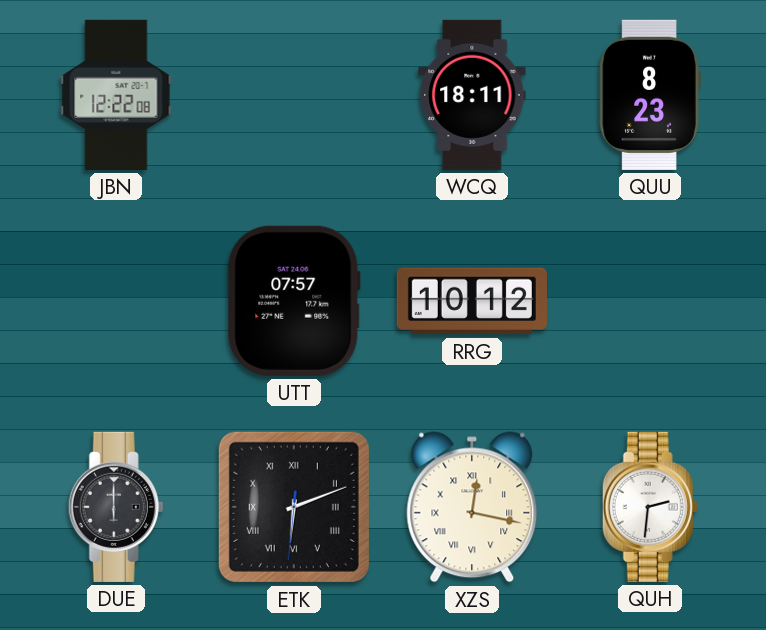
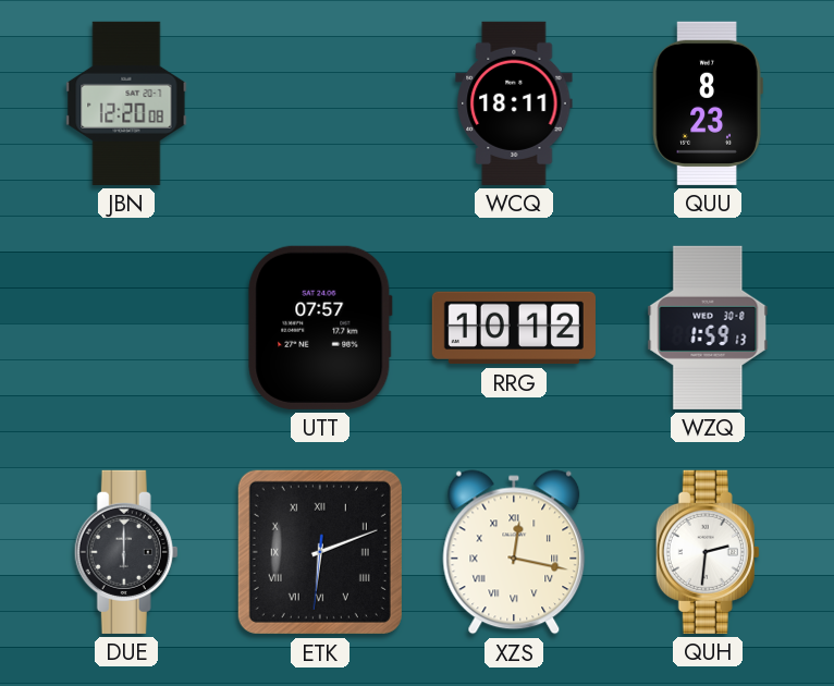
JBN: 12:22 -> 12:20 (126, 103)
WZQ: none -> 1:59 (708, 328)
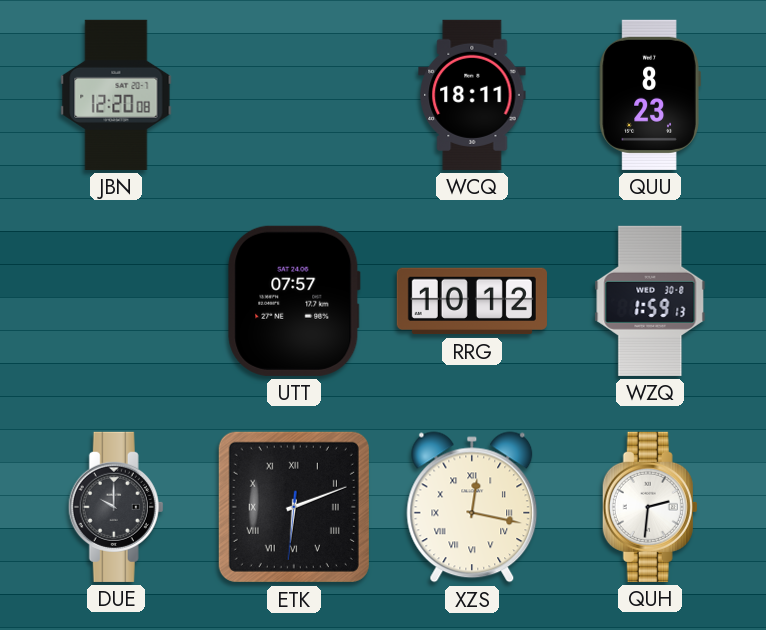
DUE: 6:00 -> 10:00 (116, 507)
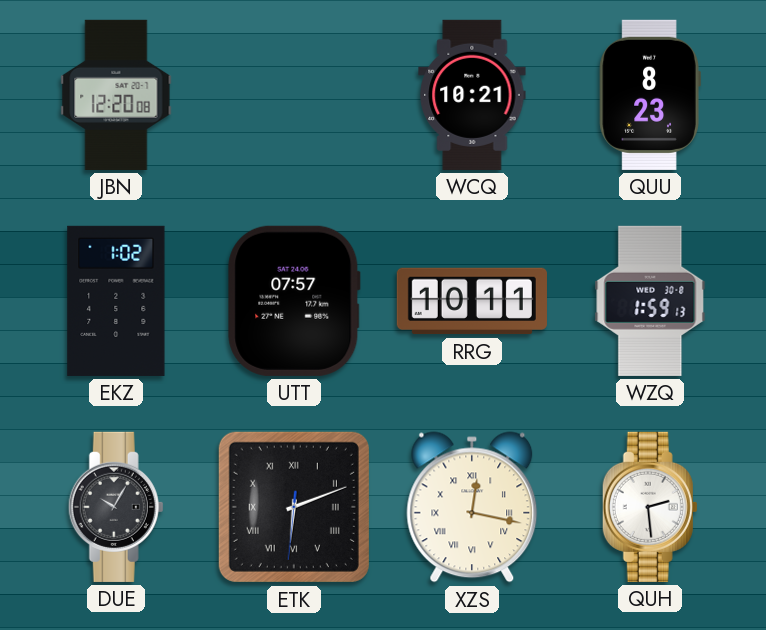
WCQ: 18:11 -> 10:21 (472, 95)
EKZ: none -> 1:02 (116, 301)
RRG: 10:12 -> 10:11 (472, 301)
DUE: 10:00 -> 10:05 (116, 507)
QUH: 2:31 -> 2:29 (650, 507)
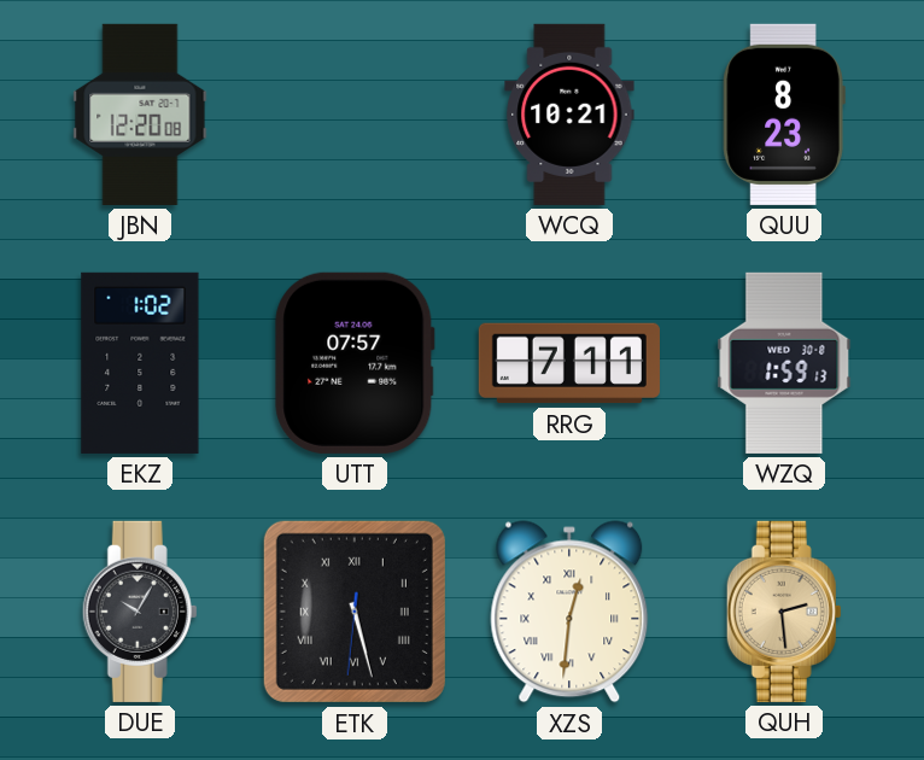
RRG: 10:11 -> 7:11 (569, 363)
ETK: 6:11 -> 5:27 (355, 612)
XZS: 12:17 -> 12:31 (569, 612)
QUH dial: white -> champagne (784, 612)
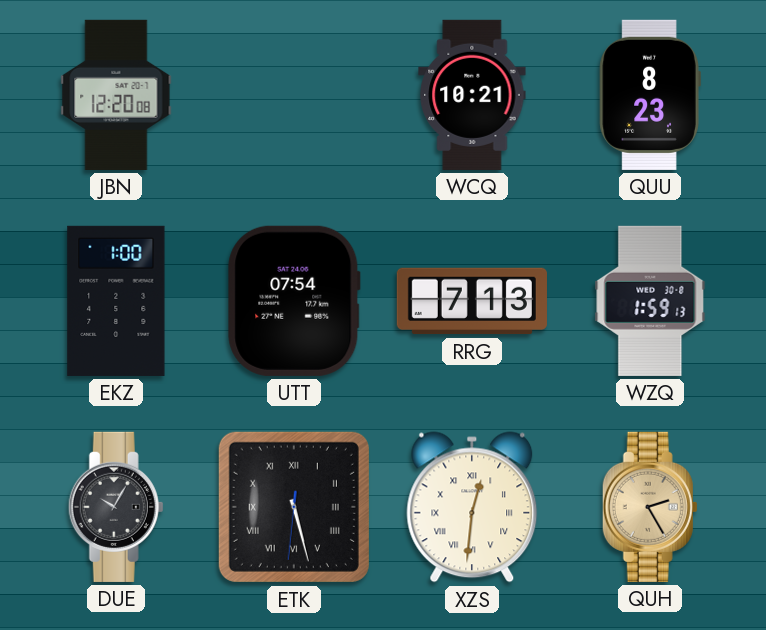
EKZ: 1:02 -> 1:00 (116, 301)
UTT: 07:57 -> 07:54 (294, 301)
RRG: 7:11 -> 7:13 (472, 301)
QUH: 2:29 -> 2:25 (650, 507)
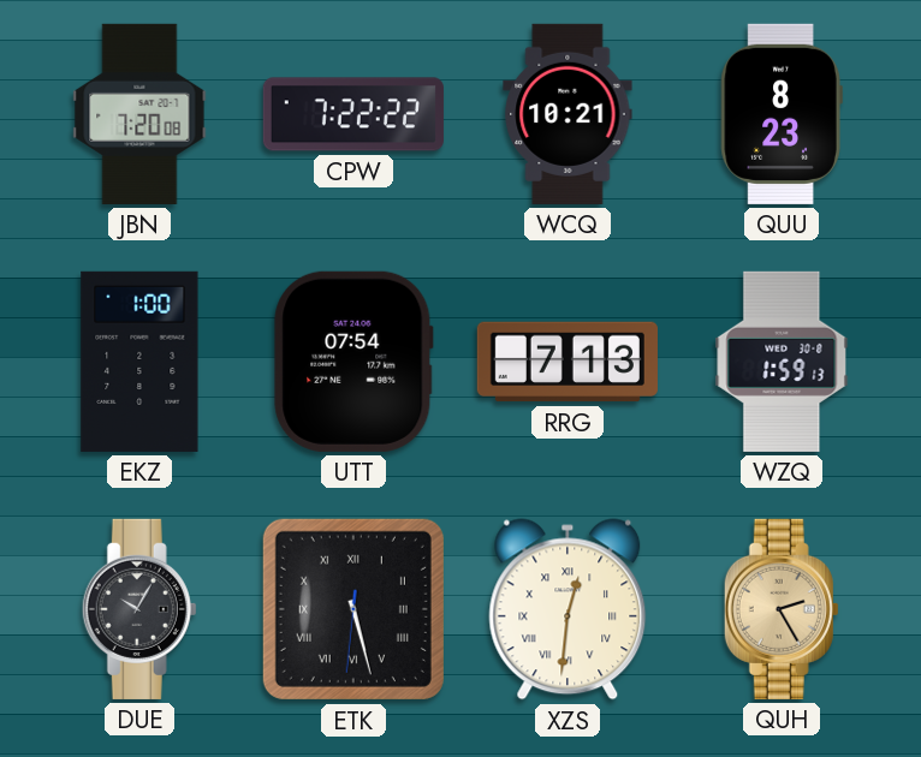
JBN: 12:20 -> 7:20 (139, 114)
CPW: none -> 7:22 (353, 114)
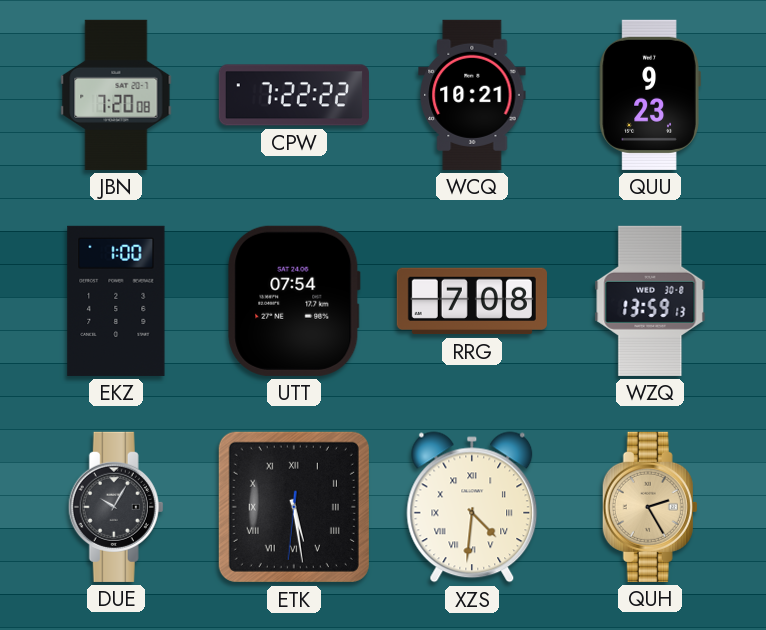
QUU: 8:23 -> 9:23 (650, 95)
RRG: 7:13 -> 7:08 (472, 301)
WZQ: 1:59 -> 13:59 (650, 301)
ETK: 5:27 -> 5:28 (294, 507)
XZS: 12:31 -> 4:31 (472, 507)
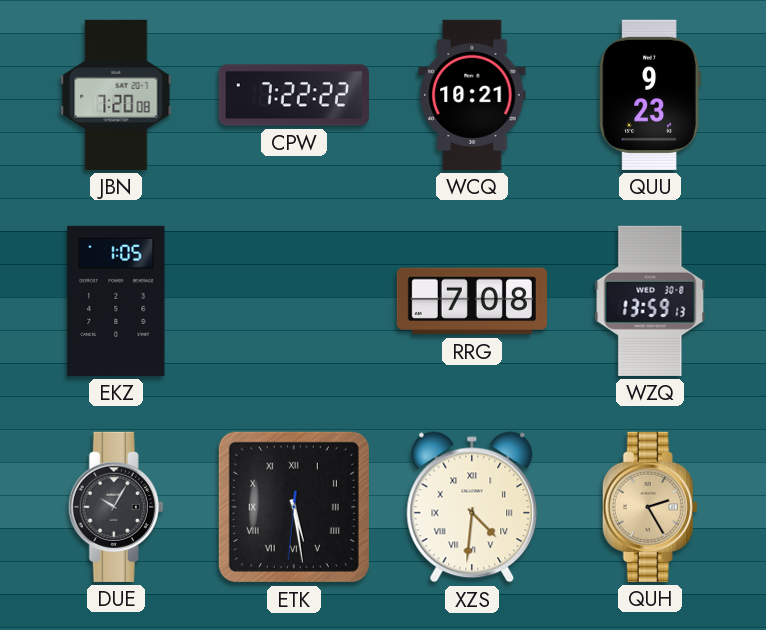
EKZ: 1:00 -> 1:05 (116, 301)
UTT: 07:54 -> none (294, 301)
